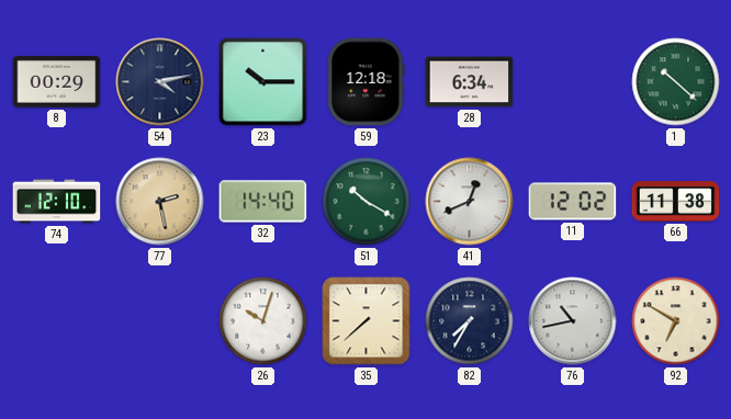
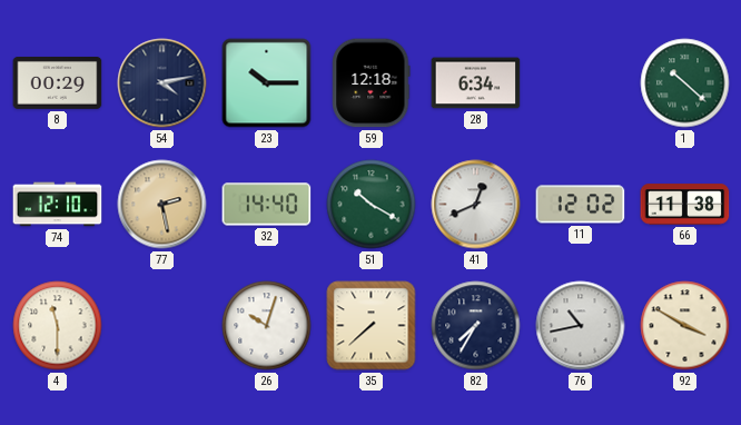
4: none -> 11:30 (58, 326)
92: 6:50 -> 3:50 (685, 326)
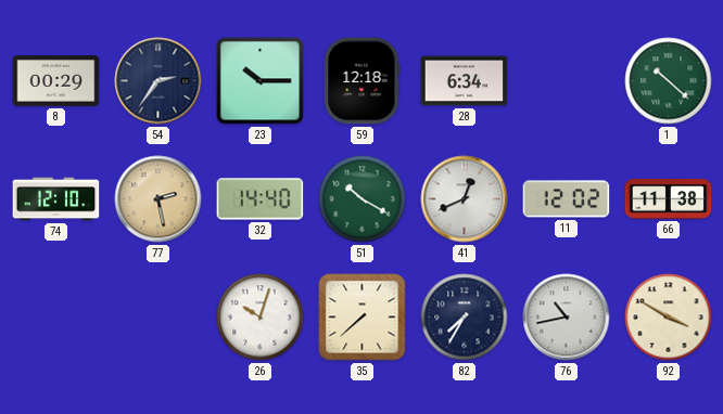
54: 4:13 -> 2:36 (158, 81)
4: 11:30 -> none (58, 326)
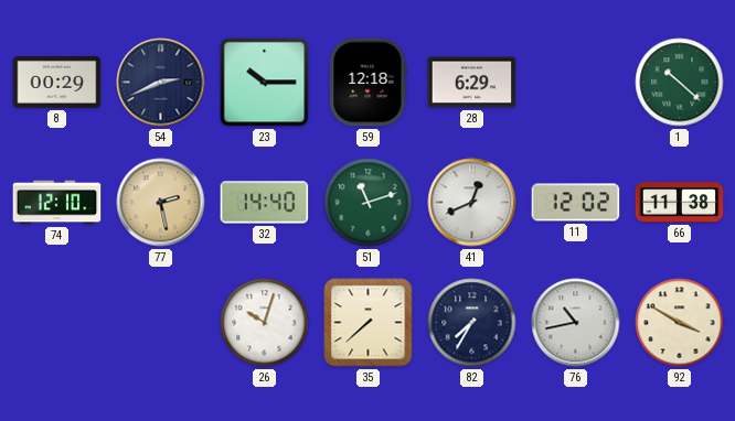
54: 2:36 -> 2:41 (161, 83)
28: 6:34 -> 6:29 (472, 83)
51: 10:20 -> 11:12 (369, 203)
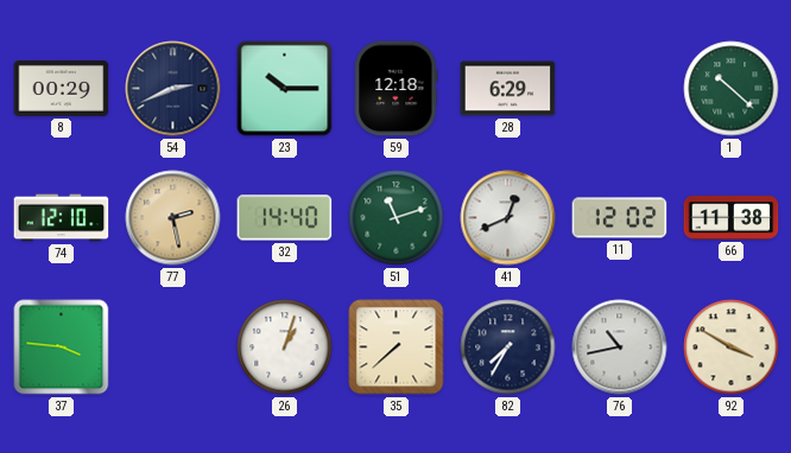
37: none -> 3:46 (62, 347)
26: 10:03 -> 1:03 (285, 347)
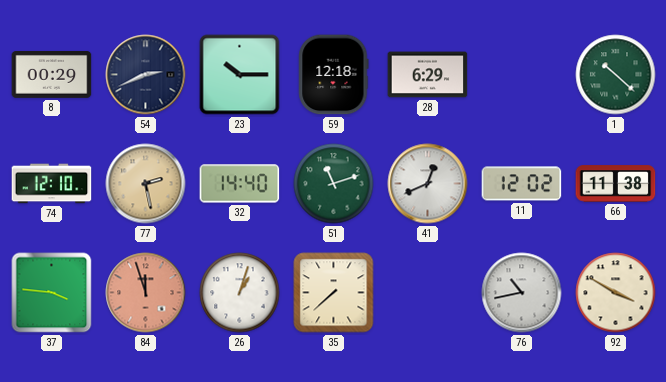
84: none -> 11:57 (146, 293)
82: 7:35 -> none (508, 347)
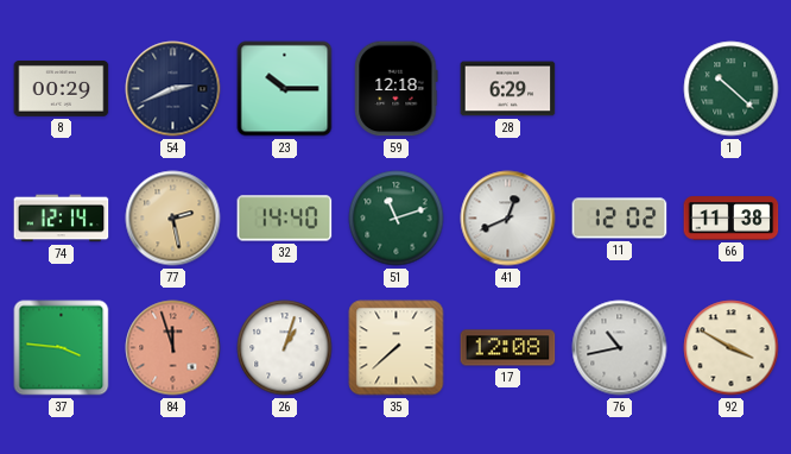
74: 12:10 -> 12:14 (62, 219)
17: none -> 12:08 (508, 348)
